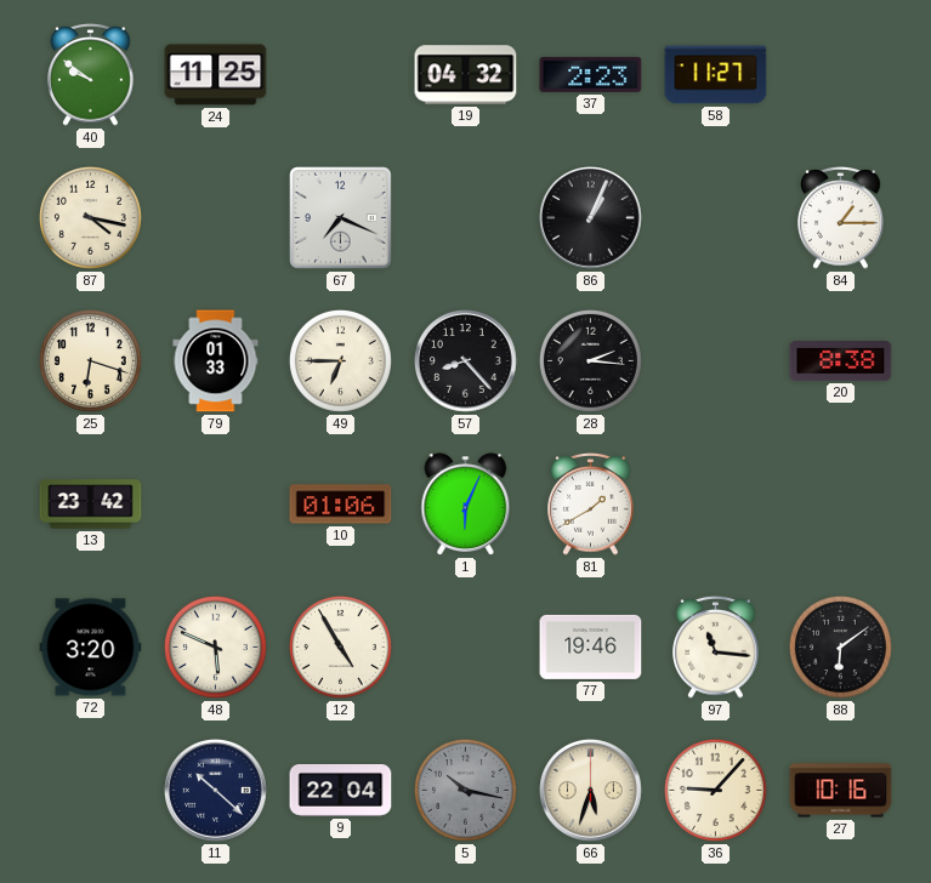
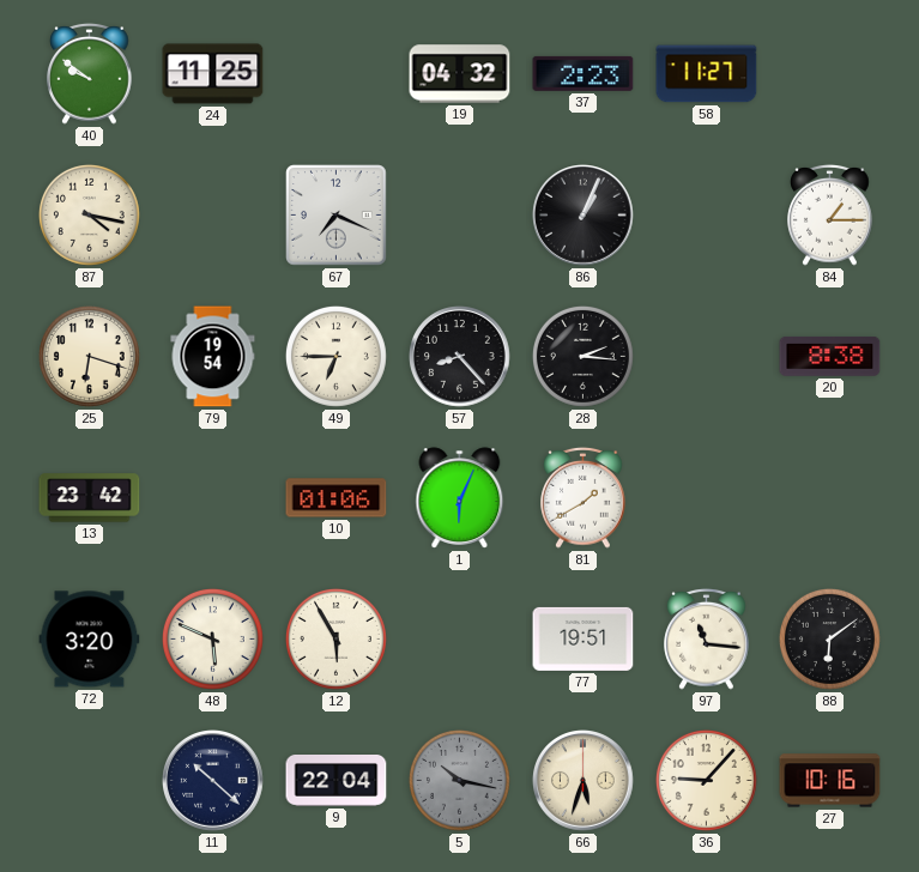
79: 01:33 -> 19:54 (213, 357)
12: 4:55 -> 5:55 (335, 638)
77: 19:46 -> 19:51 (584, 638)
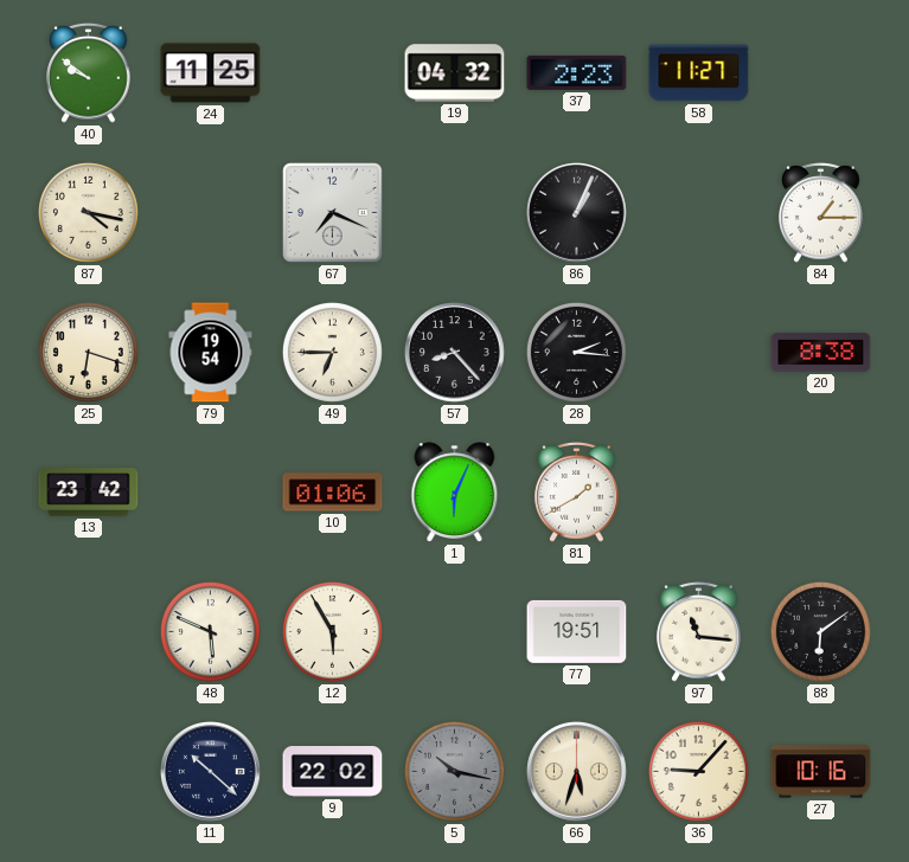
72: 3:20 -> none (90, 640)
9: 22:04 -> 22:02 (333, 772)
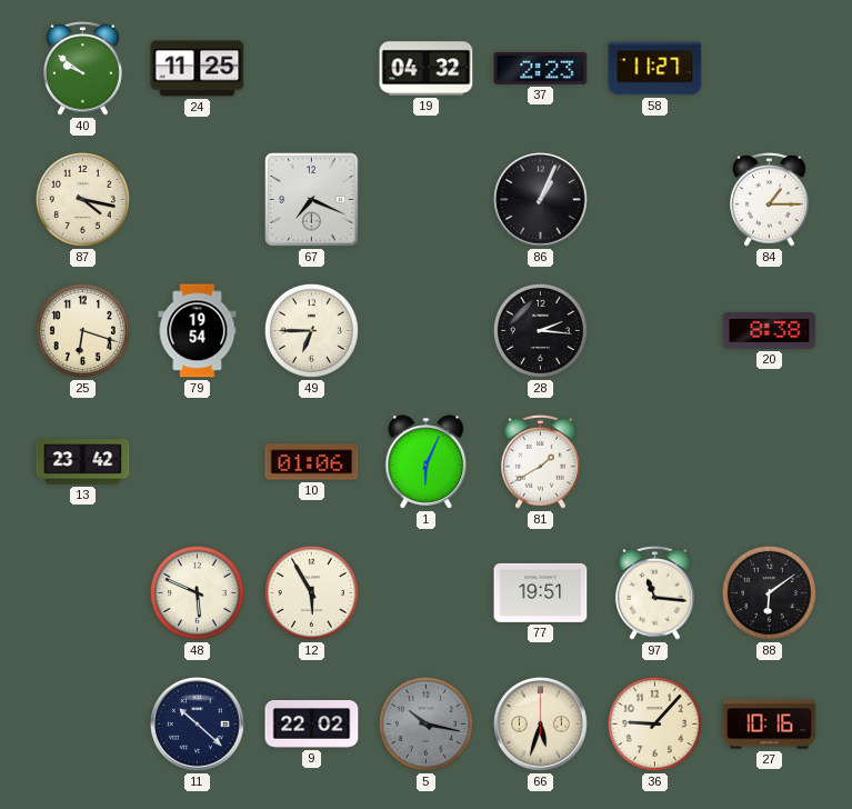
57: 8:23 -> none (455, 353)
